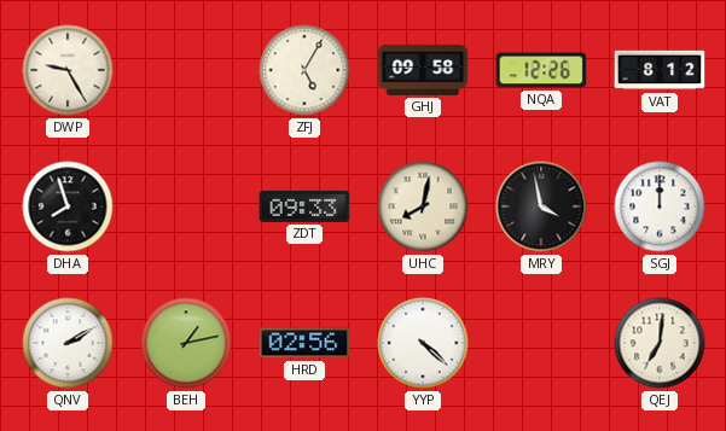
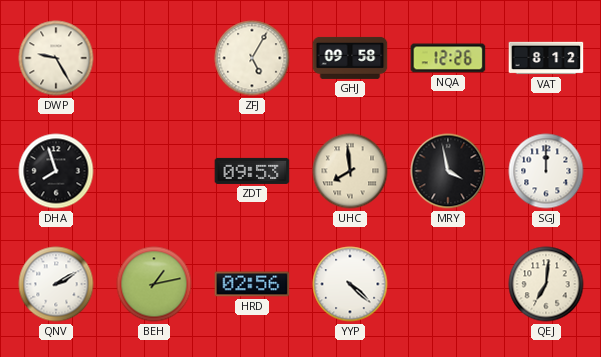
ZDT: 09:33 -> 09:53 (252, 171)
UHC: 8:02 -> 7:59 (350, 171)
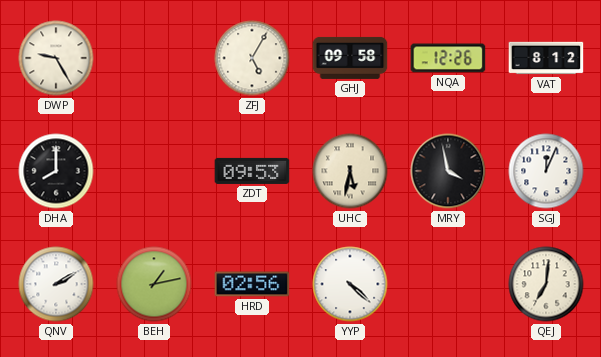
DHA: 7:57 -> 8:00 (56, 171)
UHC: 7:59 -> 5:32 (350, 171)
SGJ: 12:00 -> 12:04 (546, 171)
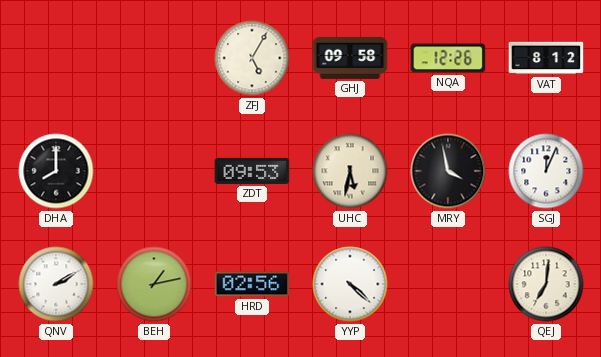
DWP: 9:25 -> none (56, 58)
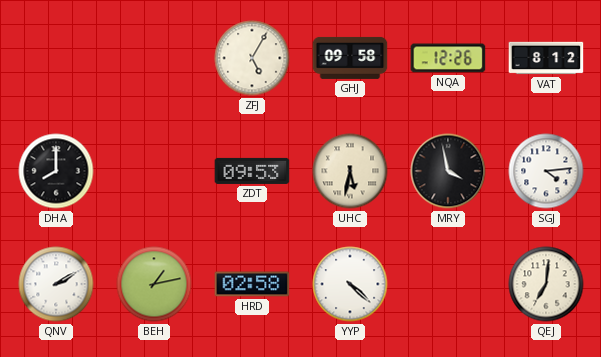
SGJ: 12:04 -> 4:14 (546, 171)
HRD: 02:56 -> 02:58 (252, 284)
